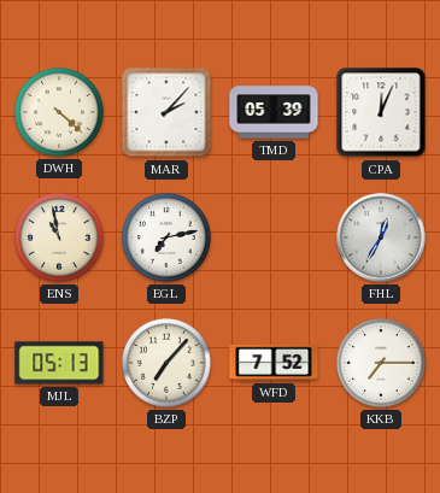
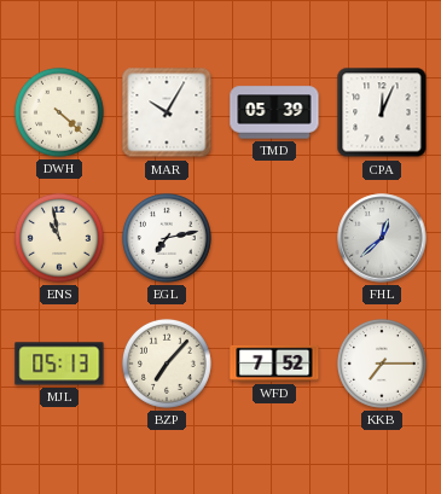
MAR: 2:07 -> 10:05 (167, 112)
FHL: 12:35 -> 12:38 (382, 238)
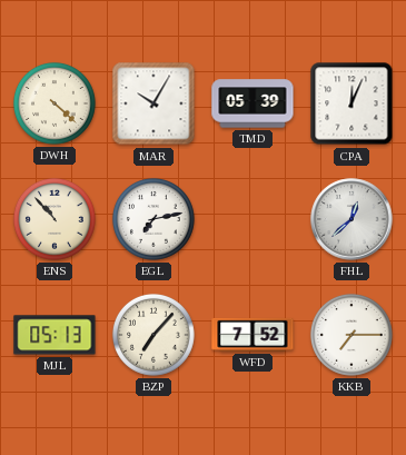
ENS: 10:58 -> 10:53 (55, 219)
